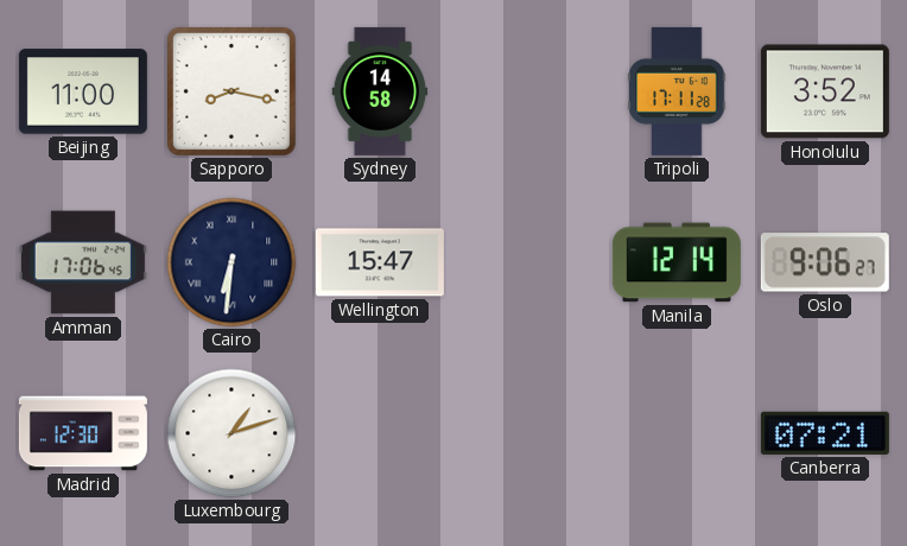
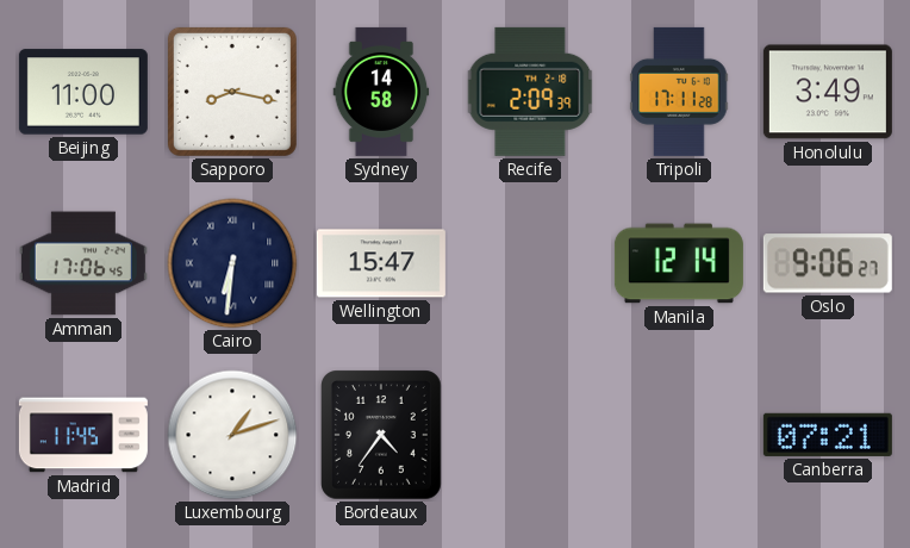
Recife: none -> 2:09 (530, 92)
Honolulu: 3:52 -> 3:49 (828, 92)
Madrid: 12:30 -> 11:45 (83, 435)
Bordeaux: none -> 4:36 (381, 435)
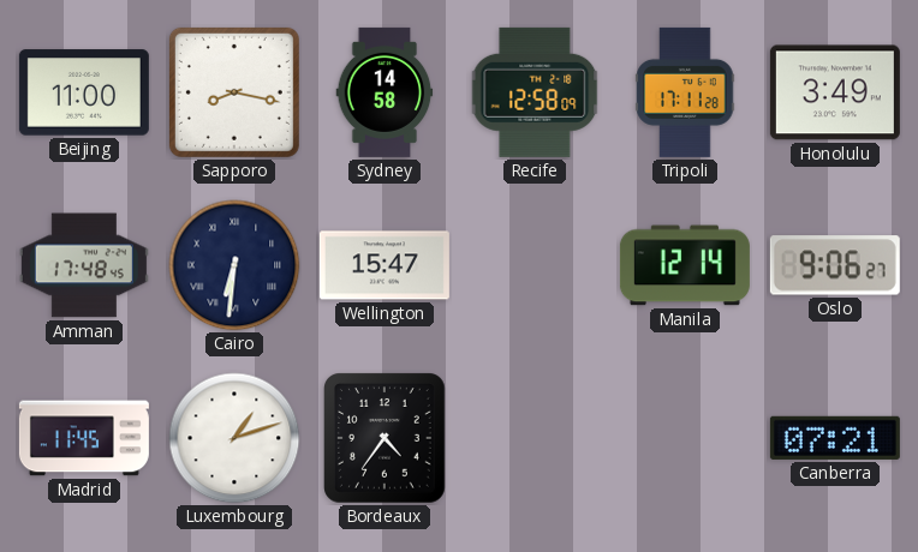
Recife: 2:09 -> 12:58 (535, 92)
Amman: 17:06 -> 17:48 (84, 265)
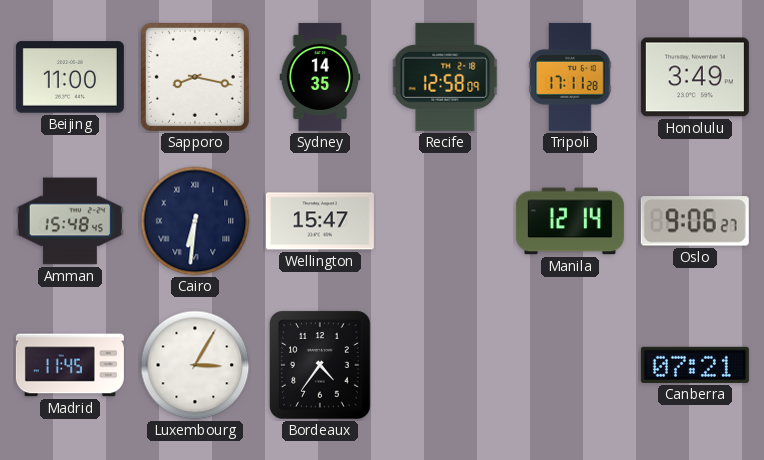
Sydney: 14:58 -> 14:35 (320, 77)
Amman: 17:48 -> 15:48 (70, 221)
Luxembourg: 1:12 -> 3:05 (195, 365)
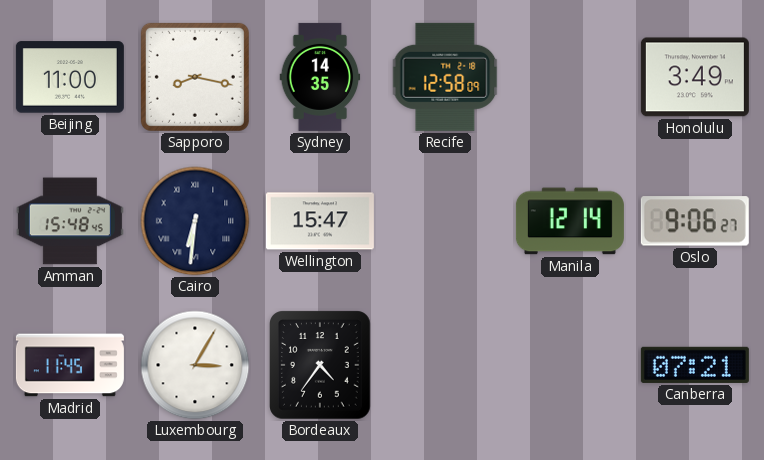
Tripoli: 17:11 -> none (570, 77)
